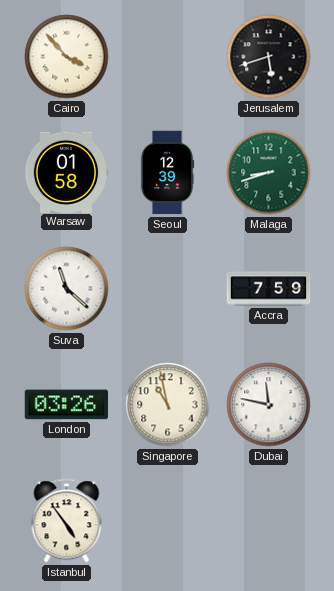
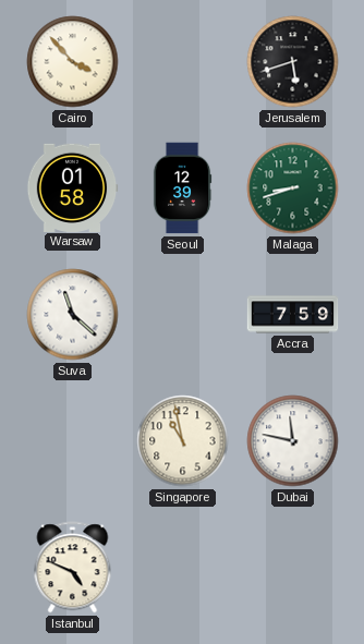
London: 03:26 -> none (67, 405)
Istanbul: 4:54 -> 4:49 (73, 568)
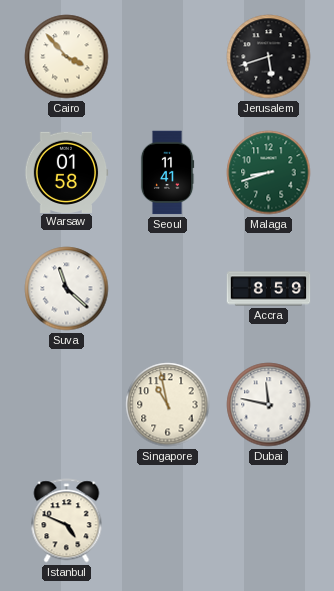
Seoul: 12:39 -> 11:41 (167, 173)
Accra: 7:59 -> 8:59 (269, 289)
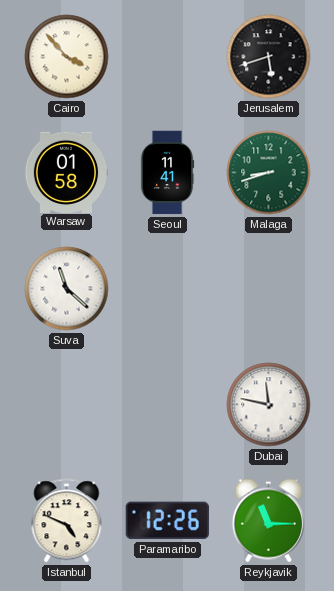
Accra: 8:59 -> none (269, 289)
Singapore: 10:58 -> none (168, 405)
Paramaribo: none -> 12:26 (167, 521)
Reykjavik: none -> 11:15 (268, 521)
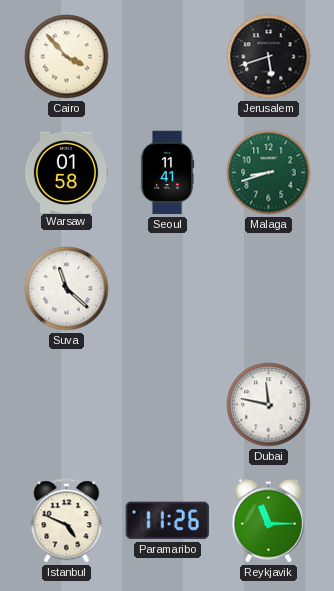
Paramaribo: 12:26 -> 11:26 (167, 521)
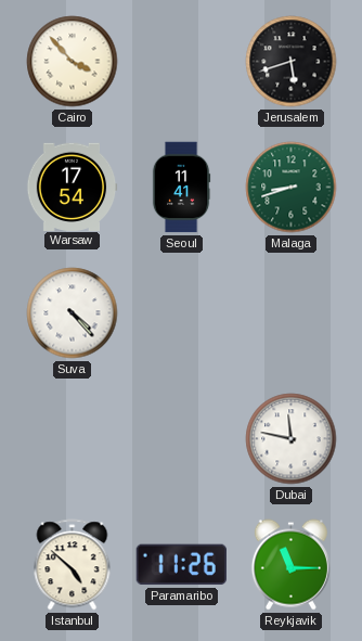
Warsaw: 01:58 -> 17:54 (72, 187)
Suva: 11:22 -> 4:23 (73, 313)
Istanbul: 4:49 -> 4:52 (73, 565)
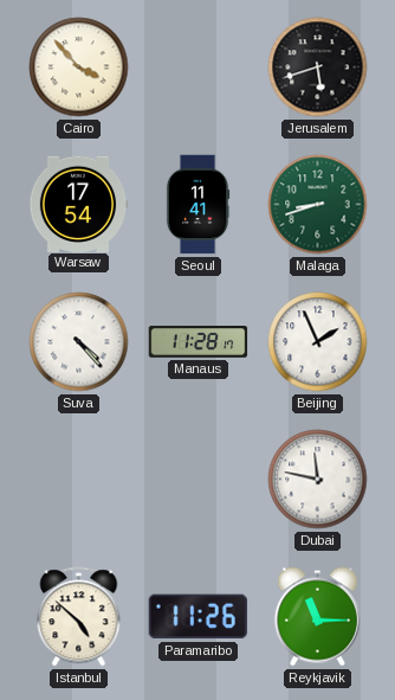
Manaus: none -> 11:28 (199, 342)
Beijing: none -> 1:56 (318, 342)
